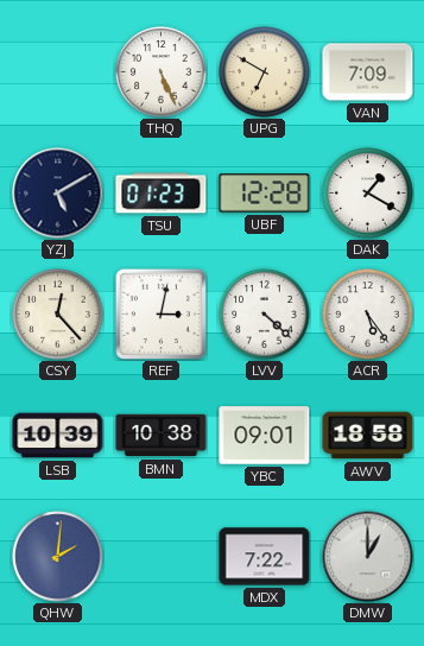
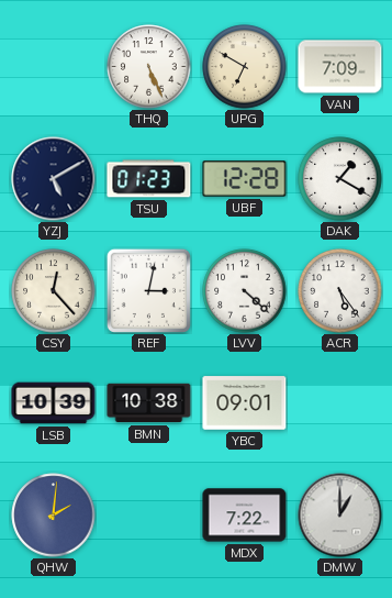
AWV: 18:58 -> none (368, 436)
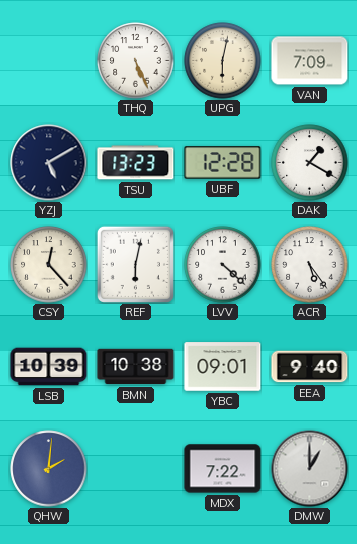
UPG: 6:50 -> 6:02 (223, 61)
TSU: 01:23 -> 13:23 (136, 163)
REF: 3:02 -> 6:02 (135, 264)
EEA: none -> 9:40 (310, 367)
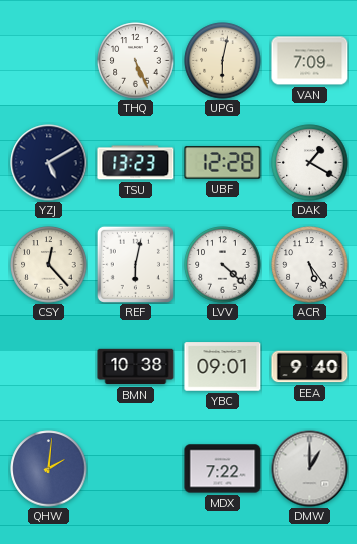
LSB: 10:39 -> none (49, 367)
